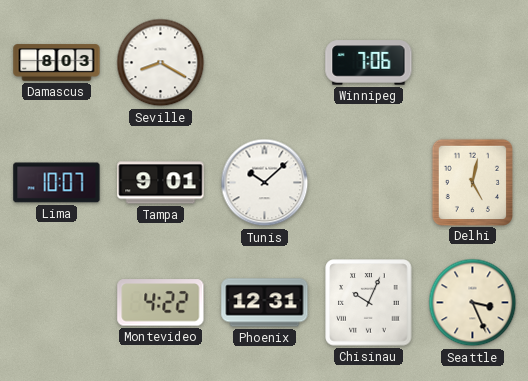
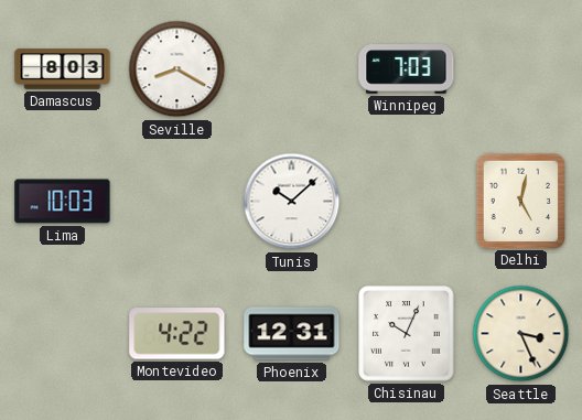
Winnipeg: 7:06 -> 7:03 (407, 69)
Lima: 10:07 -> 10:03 (63, 202)
Tampa: 9:01 -> none (161, 183)
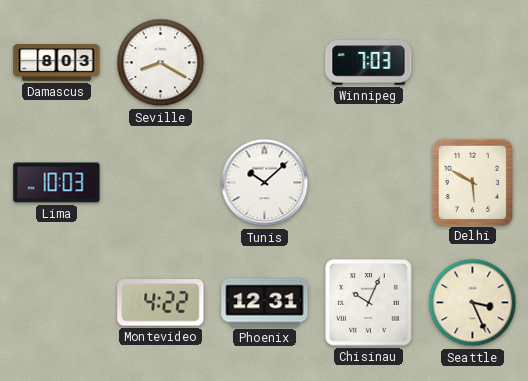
Delhi: 5:02 -> 5:50 (472, 182)
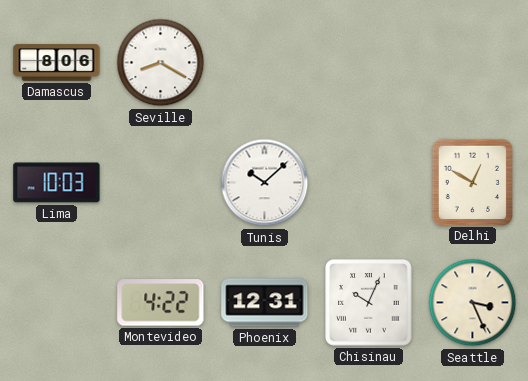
Damascus: 8:03 -> 8:06 (57, 63)
Winnipeg: 7:03 -> none (369, 63)
Delhi: 5:50 -> 12:50 (472, 182)
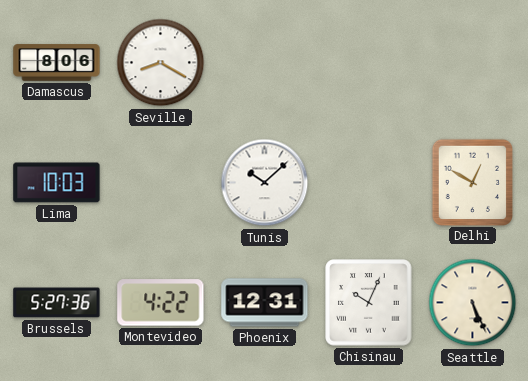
Brussels: none -> 5:27 (57, 303)
Seattle: 3:26 -> 5:26 (473, 303)
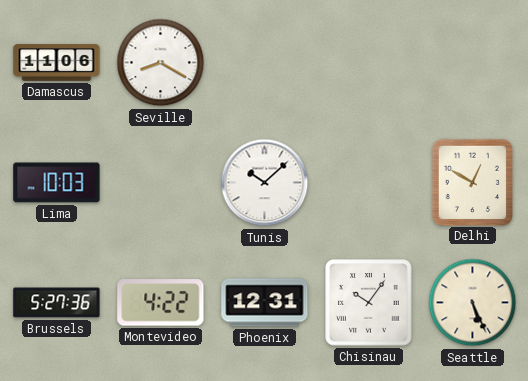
Damascus: 8:06 -> 11:06 (57, 63)
Chisinau: 10:04 -> 10:06 (369, 303)
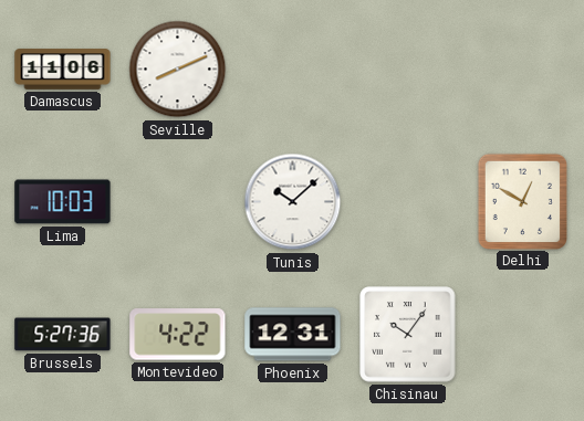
Seville: 8:20 -> 8:11 (178, 70)
Seattle: 5:26 -> none (473, 303)
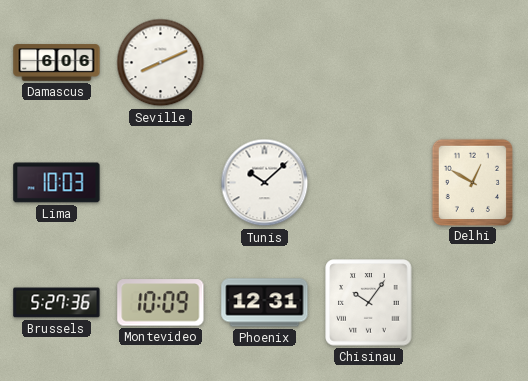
Damascus: 11:06 -> 6:06 (57, 63)
Montevideo: 4:22 -> 10:09 (161, 303)
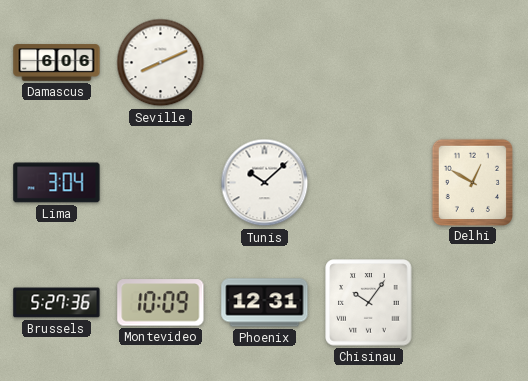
Lima: 10:03 -> 3:04 (57, 183)
